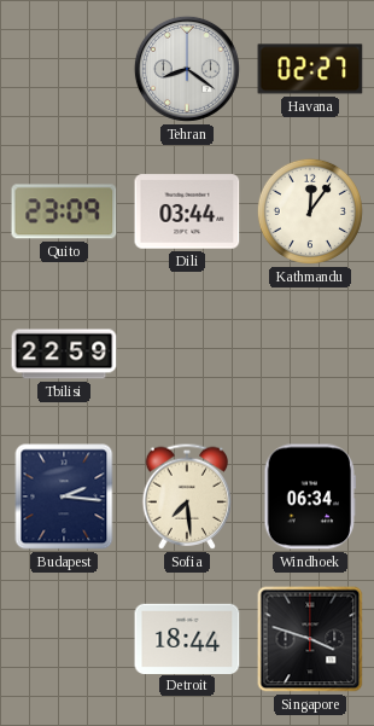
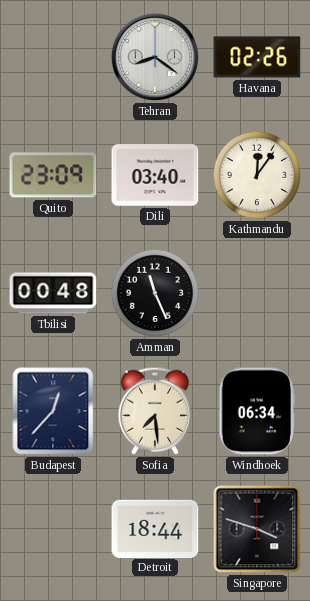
Havana: 02:27 -> 02:26 (257, 57)
Dili: 03:44 -> 03:40 (155, 175)
Tbilisi: 22:59 -> 00:48 (53, 293)
Amman: none -> 11:26 (155, 293)
Budapest: 2:16 -> 12:37 (53, 411)
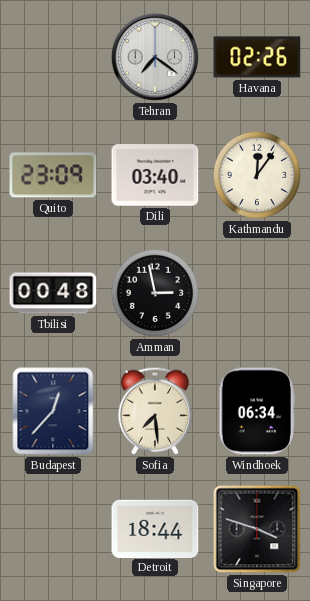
Tehran: 8:21 -> 7:21 (155, 57)
Amman: 11:26 -> 2:58 (155, 293)
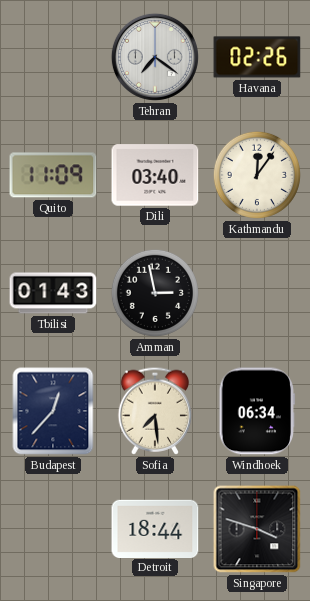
Quito: 23:09 -> 11:09 (53, 175)
Tbilisi: 00:48 -> 01:43 (53, 293)
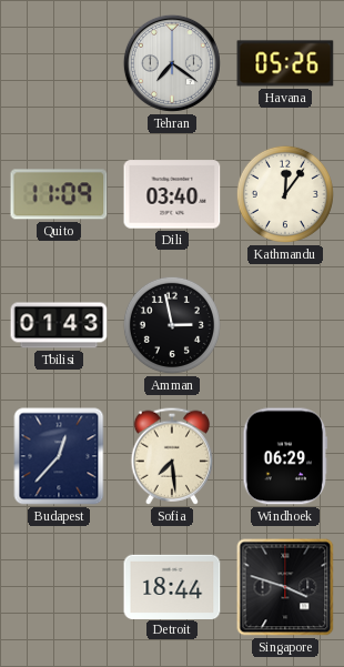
Havana: 02:26 -> 05:26 (285, 63)
Windhoek: 06:34 -> 06:29 (285, 456)
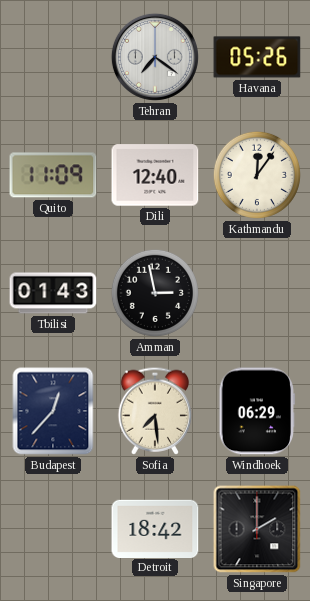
Dili: 03:40 -> 12:40 (155, 175)
Detroit: 18:44 -> 18:42 (155, 528)
Singapore: 3:48 -> 2:00 (257, 529)
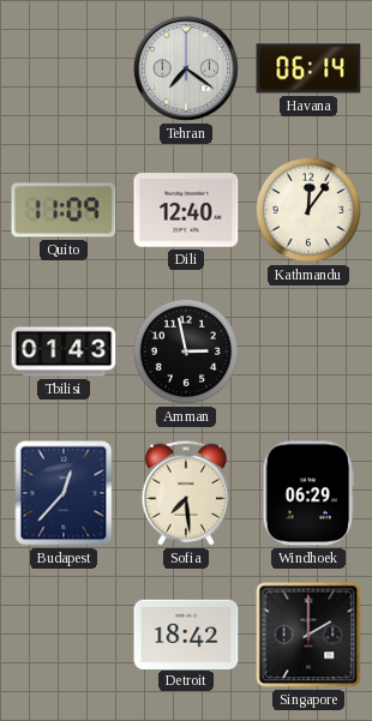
Havana: 05:26 -> 06:14 (308, 68)
